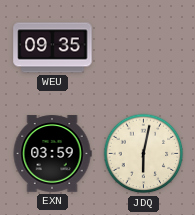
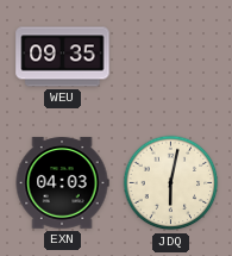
EXN: 03:59 -> 04:03 (62, 183)
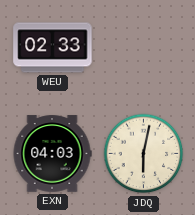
WEU: 09:35 -> 02:33 (53, 48)
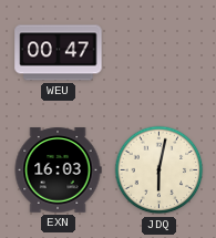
WEU: 02:33 -> 00:47 (59, 53)
EXN: 04:03 -> 16:03 (58, 170)
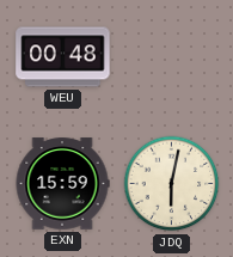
WEU: 00:47 -> 00:48 (63, 57)
EXN: 16:03 -> 15:59 (62, 184)
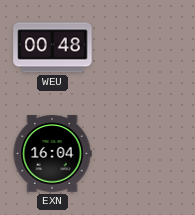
EXN: 15:59 -> 16:04 (52, 154)
JDQ: 6:02 -> none (172, 184)
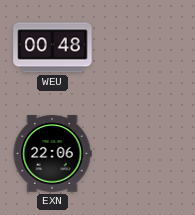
EXN: 16:04 -> 22:06 (52, 154)
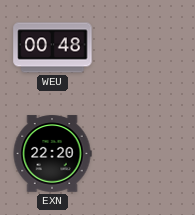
EXN: 22:06 -> 22:20 (52, 154)
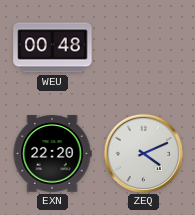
ZEQ: none -> 4:11 (143, 153)
